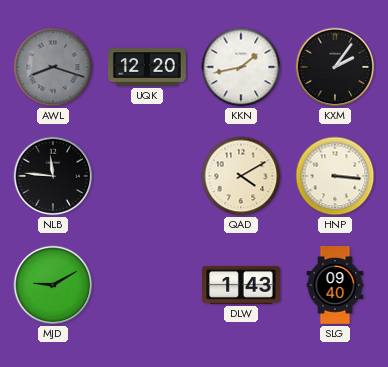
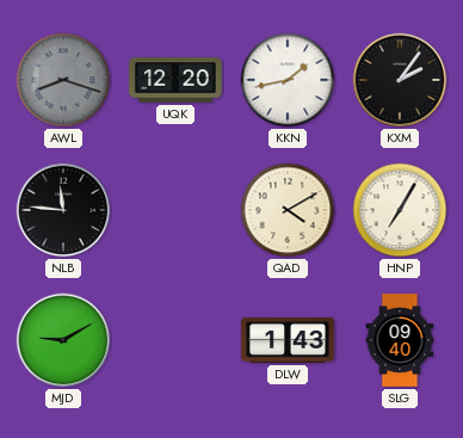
HNP: 3:16 -> 7:05 (400, 210)
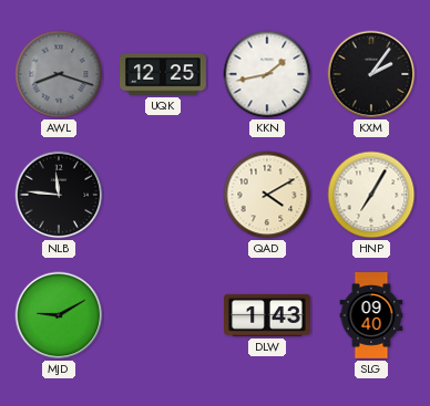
UQK: 12:20 -> 12:25 (164, 74)
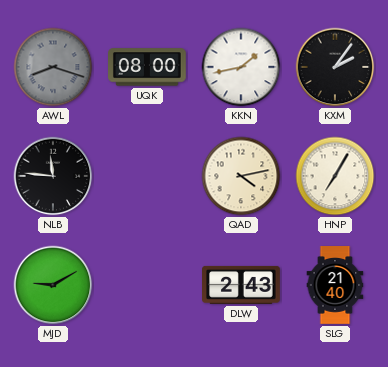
UQK: 12:25 -> 08:00 (148, 67)
QAD: 4:10 -> 4:13 (241, 176)
DLW: 1:43 -> 2:43 (242, 285)
SLG: 09:40 -> 21:40 (335, 285)
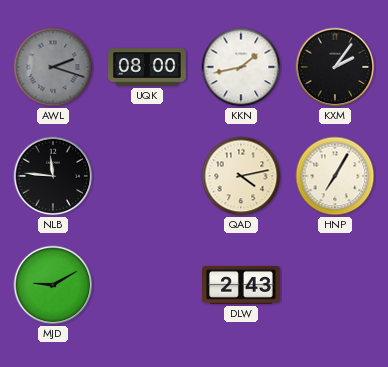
AWL: 8:18 -> 2:18 (53, 67)
SLG: 21:40 -> none (335, 285)
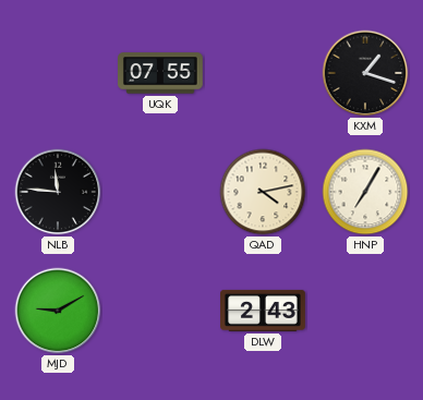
AWL: 2:18 -> none (53, 67)
UQK: 08:00 -> 07:55 (161, 73)
KKN: 1:43 -> none (241, 67)
KXM: 2:06 -> 1:18 (365, 73)
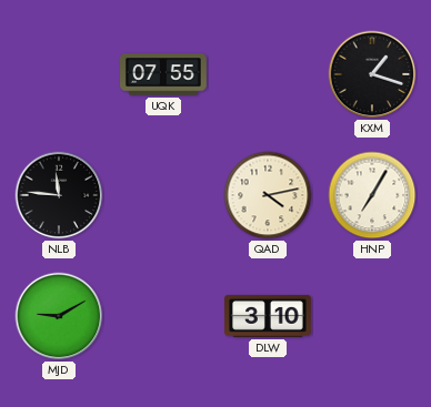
DLW: 2:43 -> 3:10 (269, 316)
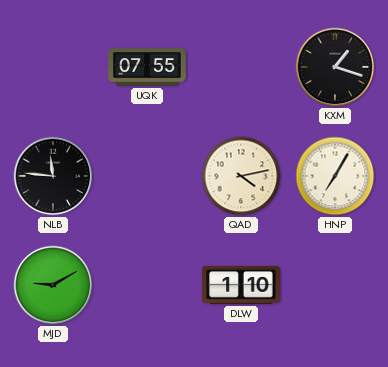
DLW: 3:10 -> 1:10 (242, 285)
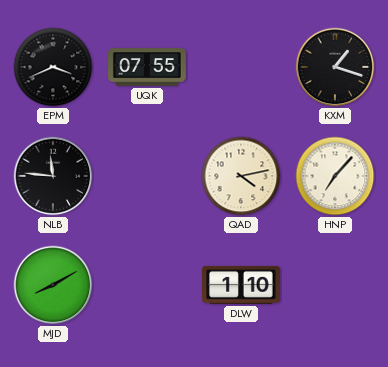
EPM: none -> 3:41 (53, 67)
HNP: 7:05 -> 7:07 (335, 176)
MJD: 9:10 -> 8:10 (53, 285)
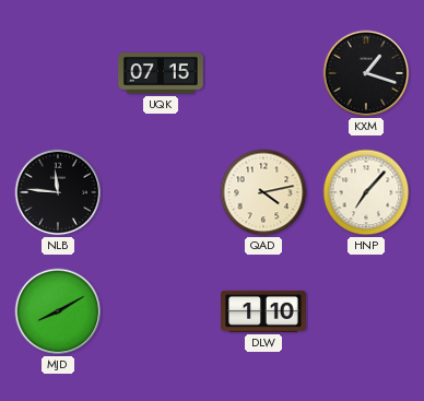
EPM: 3:41 -> none (53, 67)
UQK: 07:55 -> 07:15 (162, 73)
